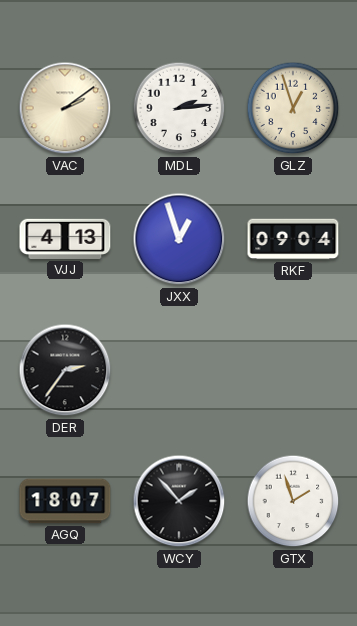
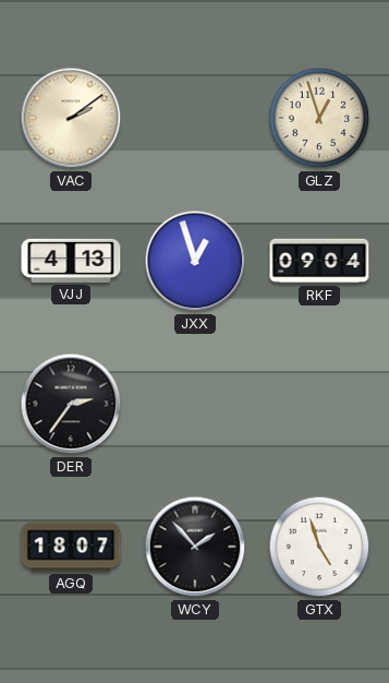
MDL: 2:14 -> none (179, 108)
GTX: 1:57 -> 4:57 (319, 547)
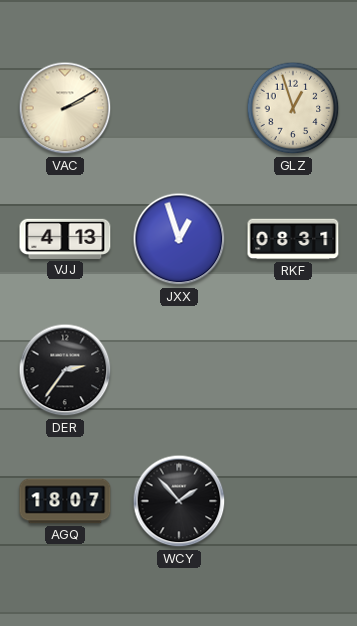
VAC: 2:09 -> 2:10 (65, 108)
RKF: 09:04 -> 08:31 (293, 239)
GTX: 4:57 -> none (319, 547)
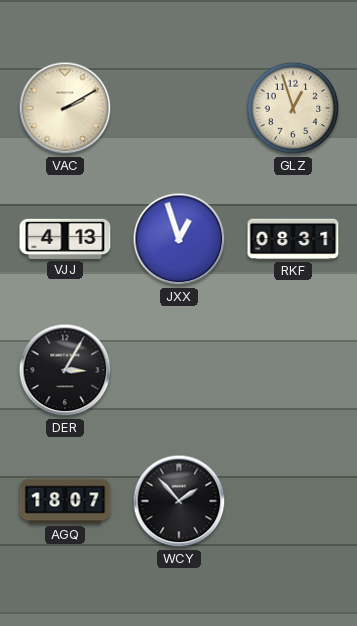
DER: 2:36 -> 3:05 (65, 370)
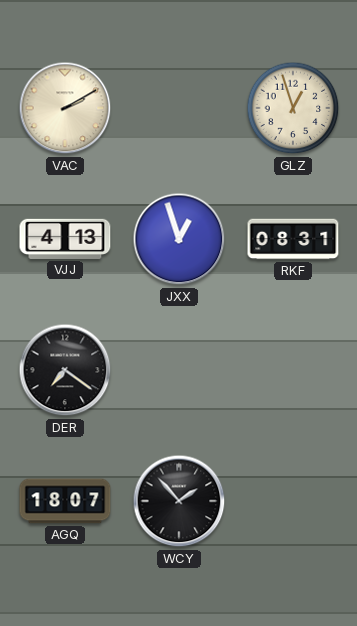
DER: 3:05 -> 7:21 (65, 370)
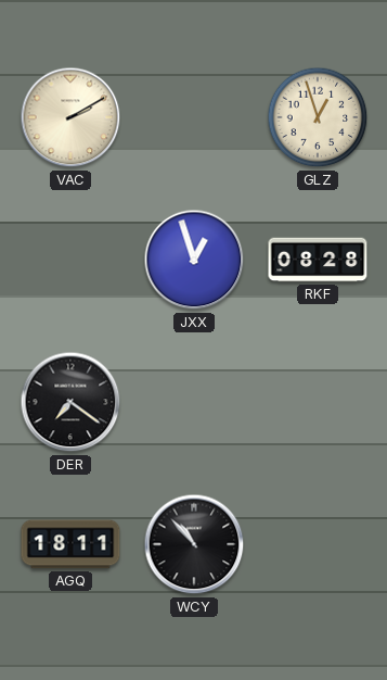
VJJ: 4:13 -> none (65, 239)
RKF: 08:31 -> 08:28 (318, 260)
AGQ: 18:07 -> 18:11 (70, 544)
WCY: 1:53 -> 10:53 (194, 544)
